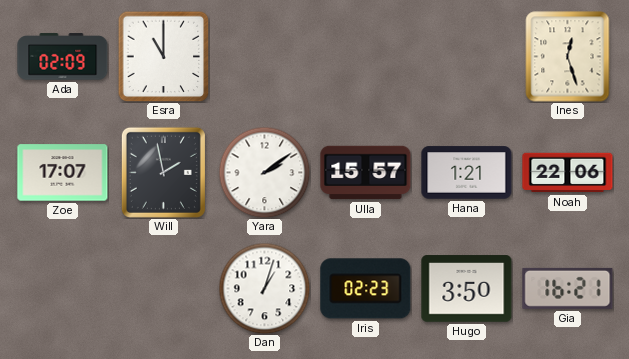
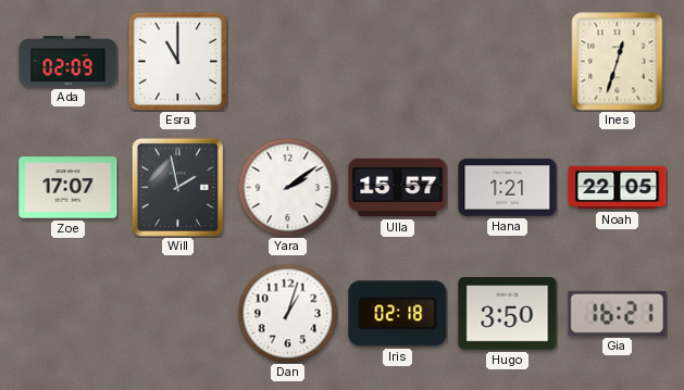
Ines: 12:27 -> 12:33 (618, 62)
Noah: 22:06 -> 22:05 (618, 188)
Iris: 02:23 -> 02:18 (398, 314)
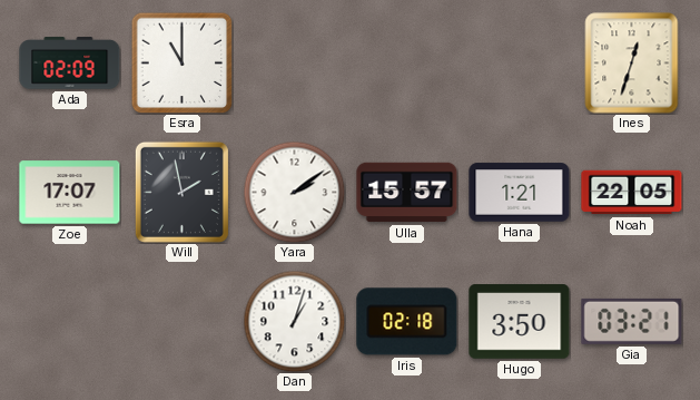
Gia: 16:21 -> 03:21 (632, 321)
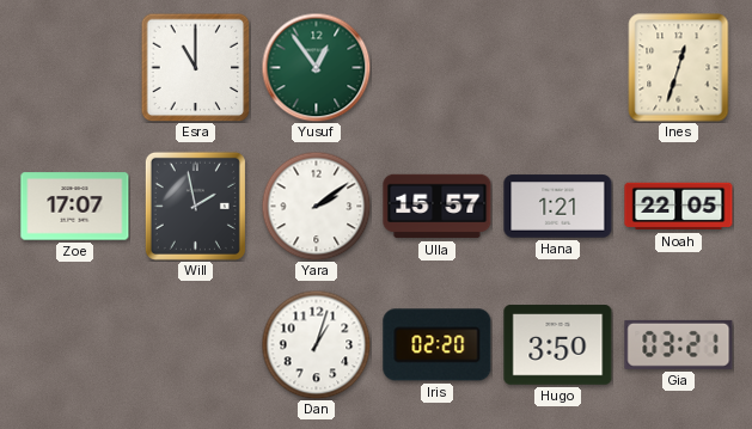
Ada: 02:09 -> none (70, 64)
Yusuf: none -> 12:54 (316, 67)
Iris: 02:18 -> 02:20 (438, 345)
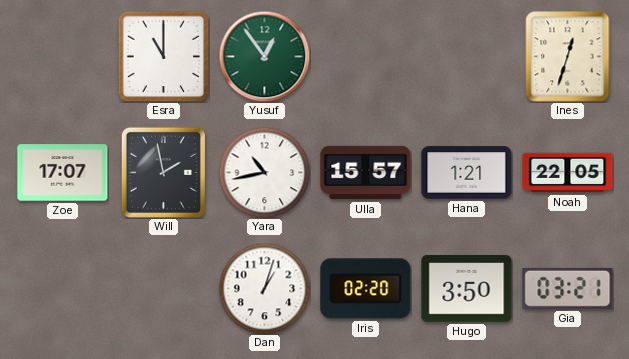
Yara: 2:09 -> 10:43 (264, 172)
